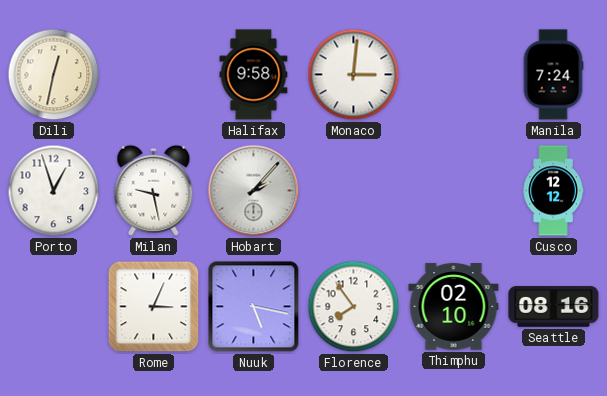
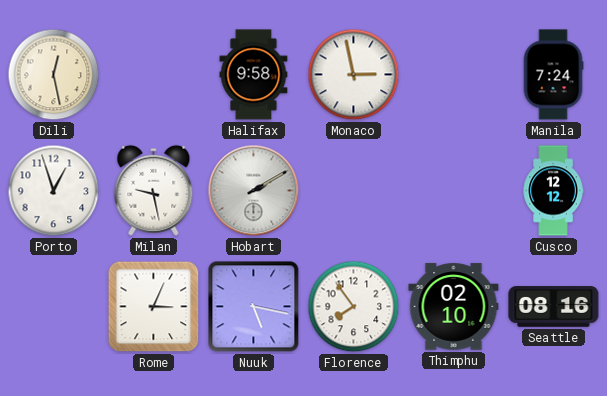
Dili: 12:32 -> 12:28 (54, 75)
Monaco: 3:01 -> 2:58 (354, 75)
Hobart: 2:07 -> 2:10 (254, 191)
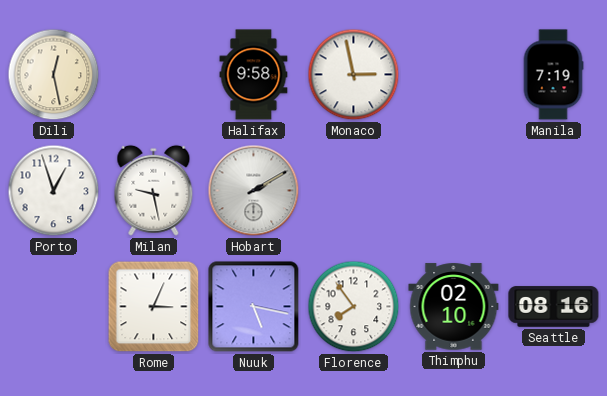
Manila: 7:24 -> 7:19 (553, 75)
Cusco: 12:12 -> none (553, 191)
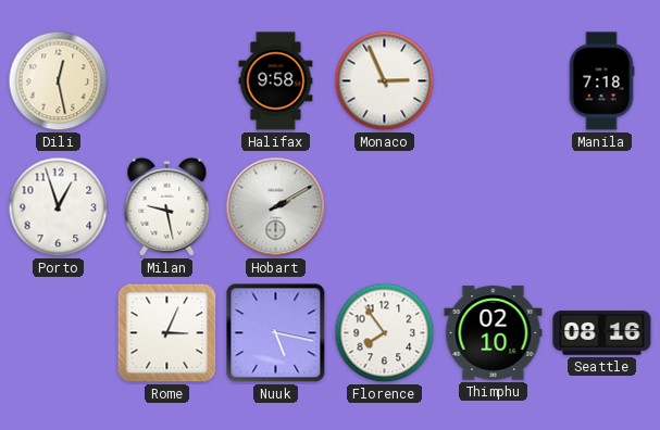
Monaco: 2:58 -> 2:56 (385, 81)
Manila: 7:19 -> 7:18 (601, 81)
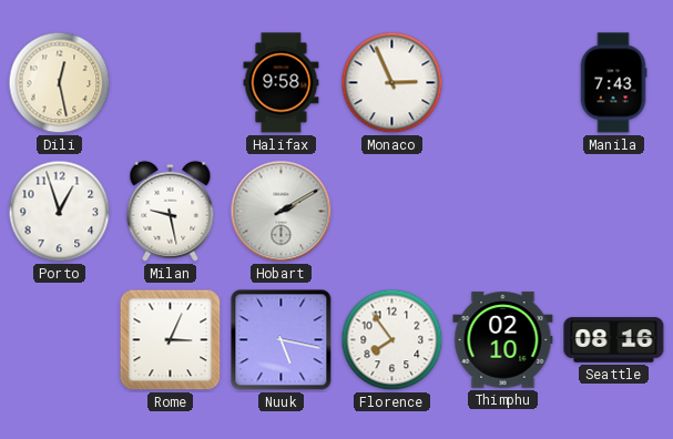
Manila: 7:18 -> 7:43 (613, 83)
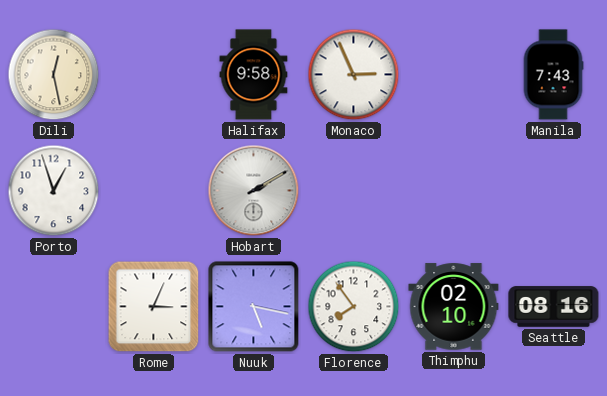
Milan: 9:28 -> none (171, 211)
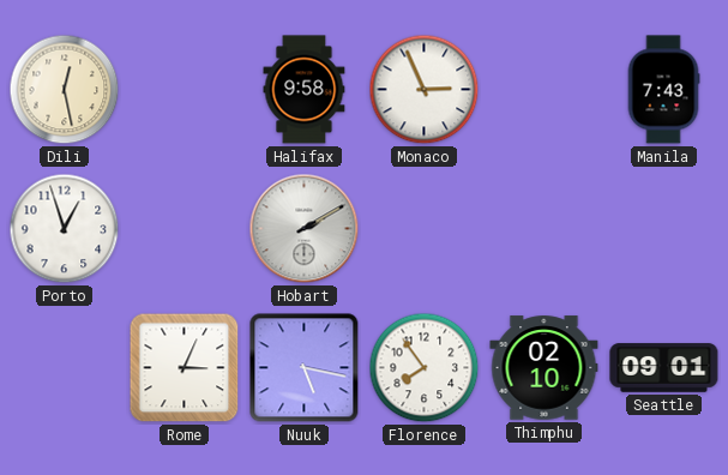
Seattle: 08:16 -> 09:01 (664, 368)
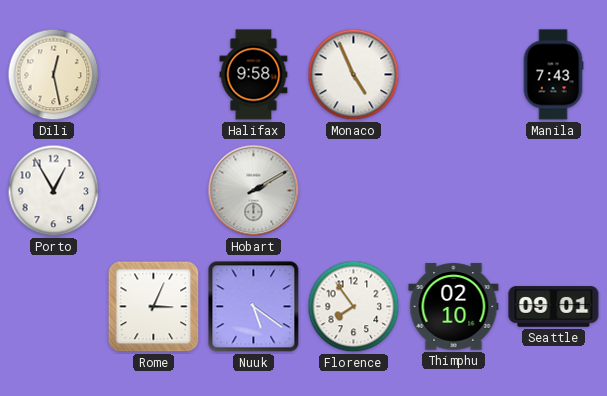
Monaco: 2:56 -> 4:56 (354, 75)
Porto: 12:57 -> 12:55 (54, 191)
Nuuk: 5:17 -> 5:21 (254, 307)
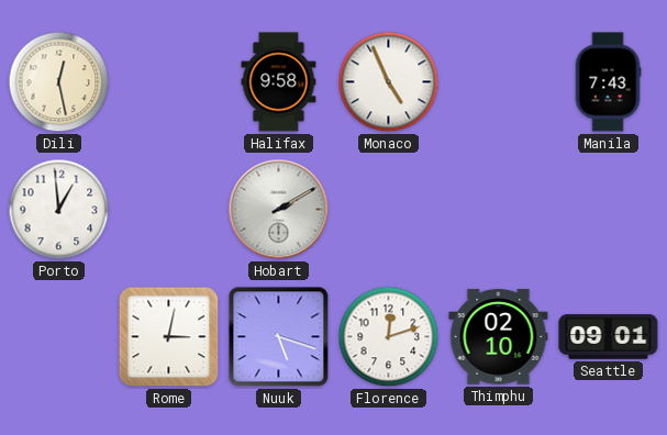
Porto: 12:55 -> 12:59 (59, 210)
Rome: 3:04 -> 3:02 (169, 337)
Nuuk: 5:21 -> 5:18 (279, 337)
Florence: 7:54 -> 12:12 (389, 337)
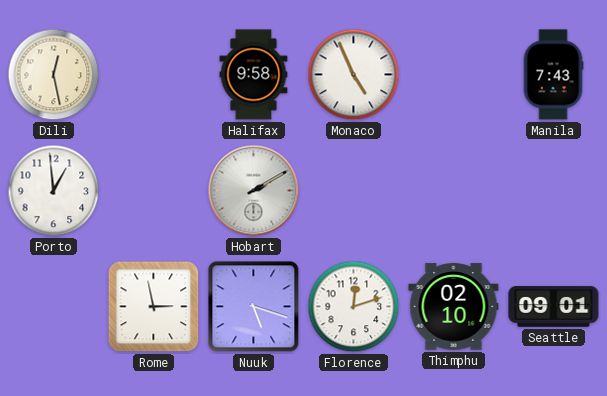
Rome: 3:02 -> 2:58 (154, 307)
